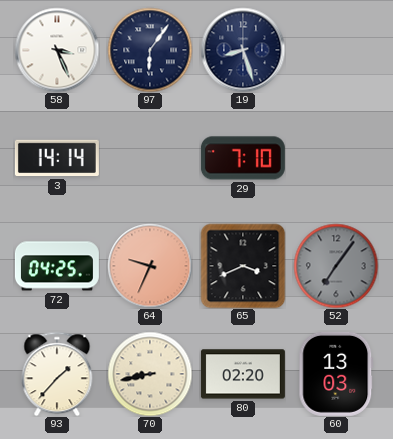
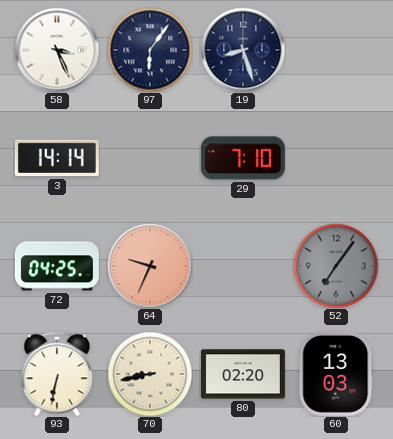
65: 3:41 -> none (243, 266)
93: 1:37 -> 6:32 (57, 374)
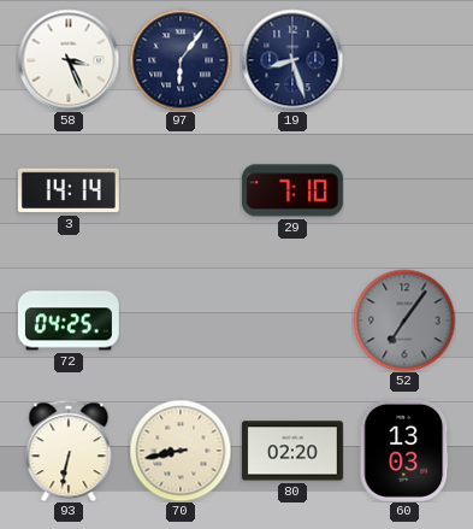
64: 9:34 -> none (150, 266)
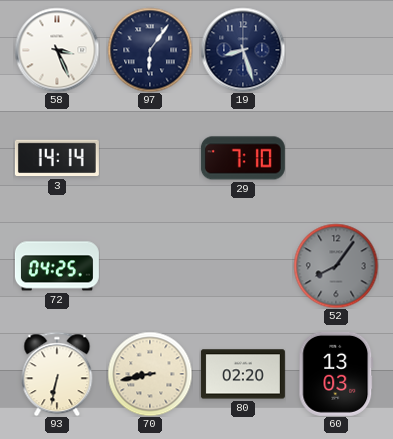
52: 7:06 -> 8:06 (336, 266)
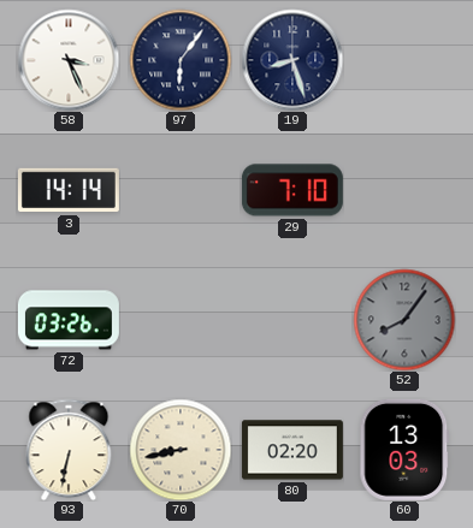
72: 04:25 -> 03:26 (69, 320)
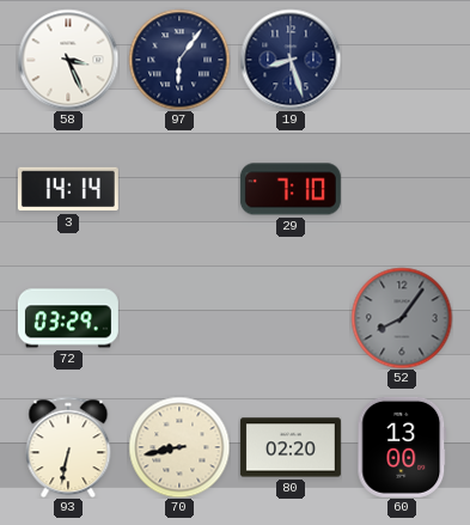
72: 03:26 -> 03:29 (68, 318)
60: 13:03 -> 13:00 (402, 447)
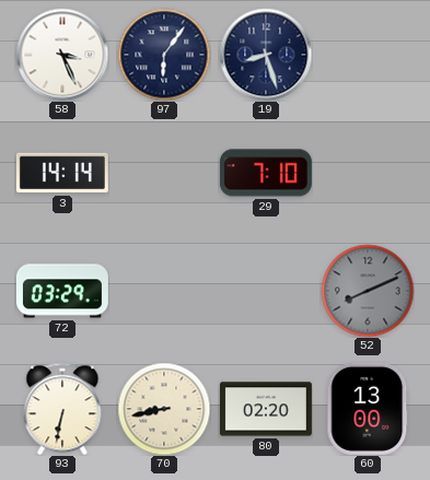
52: 8:06 -> 8:11 (368, 291)
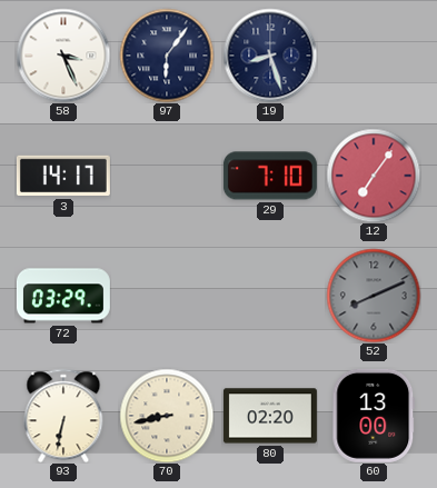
3: 14:14 -> 14:17 (63, 176)
12: none -> 7:06 (374, 176)
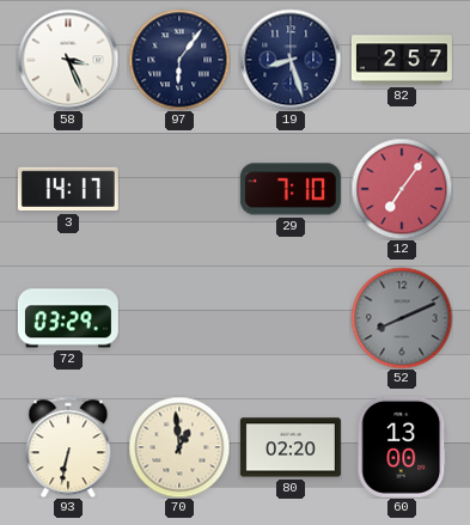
82: none -> 2:57 (402, 60)
70: 8:43 -> 12:59 (179, 447)
